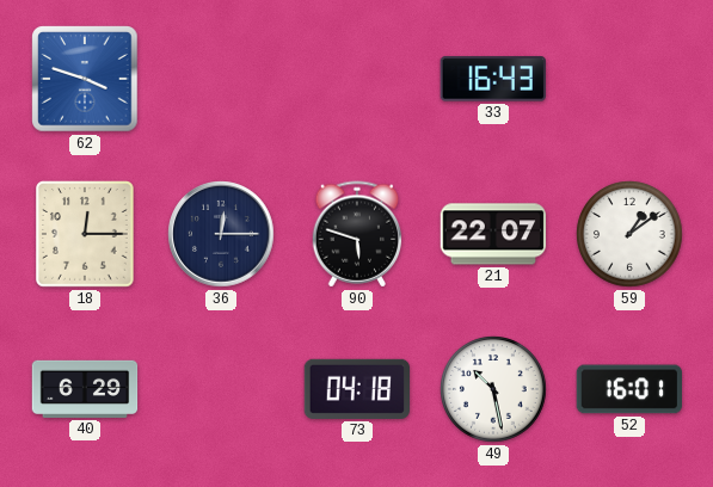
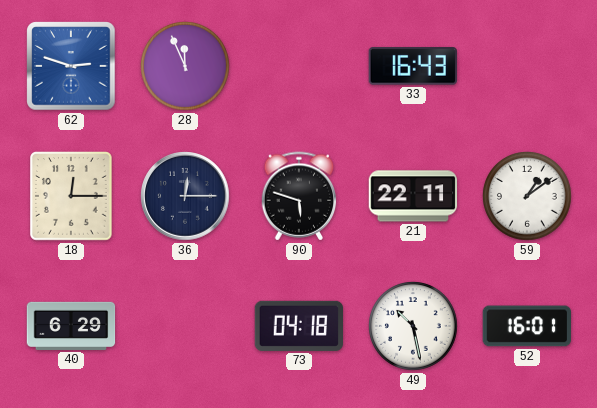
62: 3:48 -> 2:48 (71, 66)
28: none -> 11:56 (185, 66)
21: 22:07 -> 22:11 (413, 196)
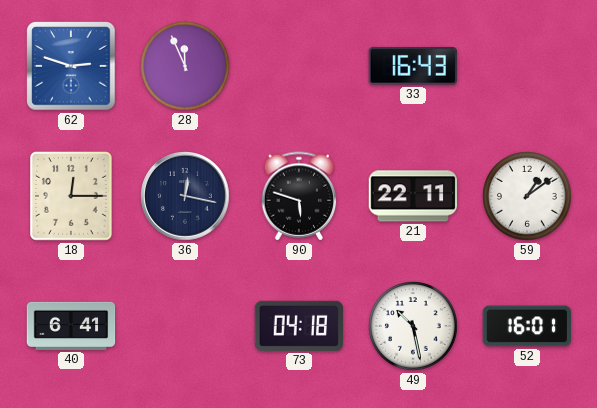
36: 12:15 -> 12:17 (185, 196)
40: 6:29 -> 6:41 (71, 326)
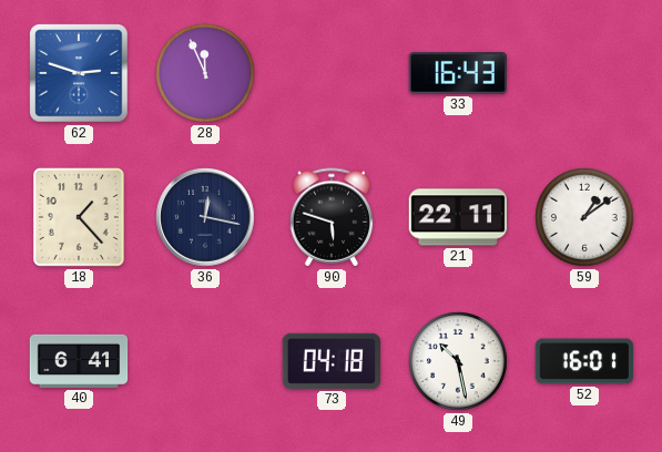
18: 12:15 -> 1:23 (80, 218)
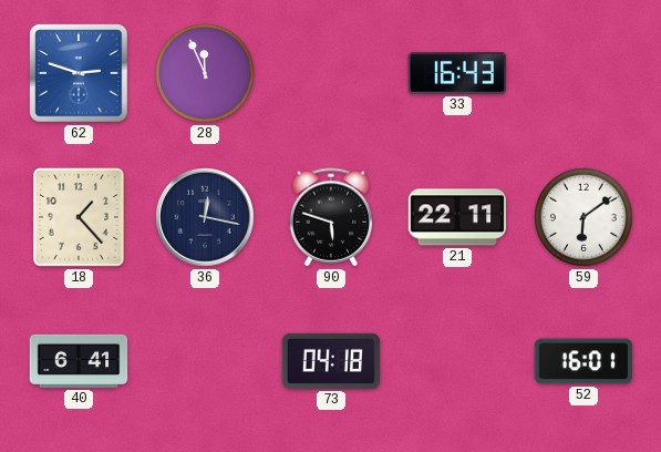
59: 1:09 -> 6:09 (583, 217)
49: 10:28 -> none (458, 361)
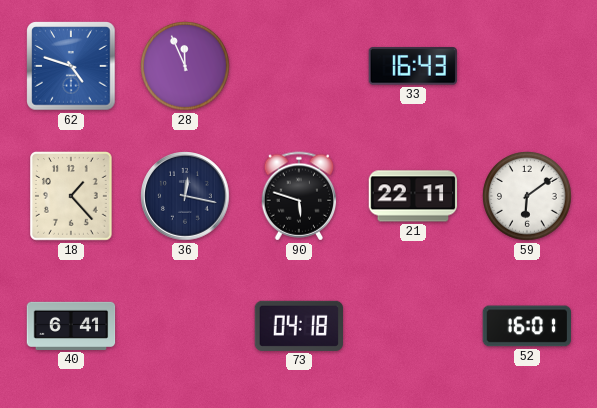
62: 2:48 -> 4:48 (71, 66)
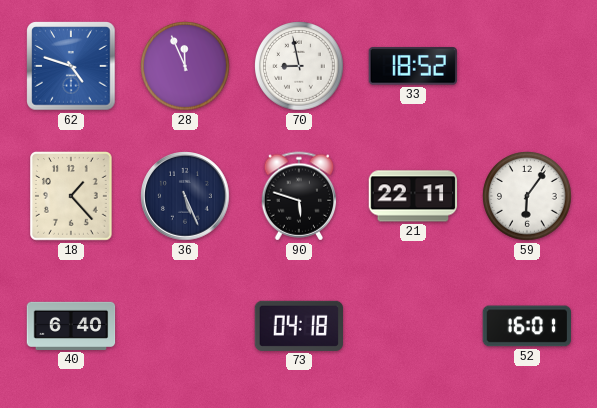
70: none -> 8:58 (299, 66)
33: 16:43 -> 18:52 (413, 66)
36: 12:17 -> 5:26 (185, 196)
59: 6:09 -> 6:06 (527, 196)
40: 6:41 -> 6:40 (71, 326)
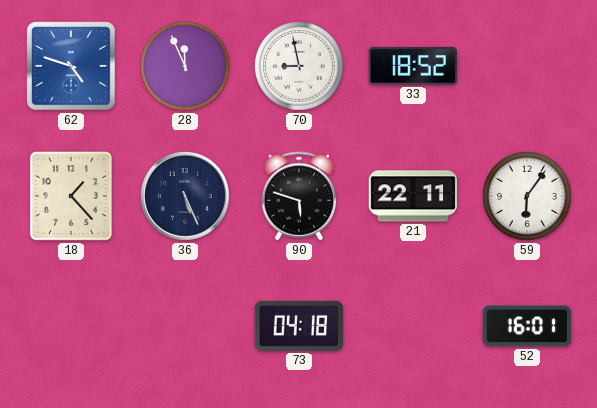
40: 6:40 -> none (71, 326)
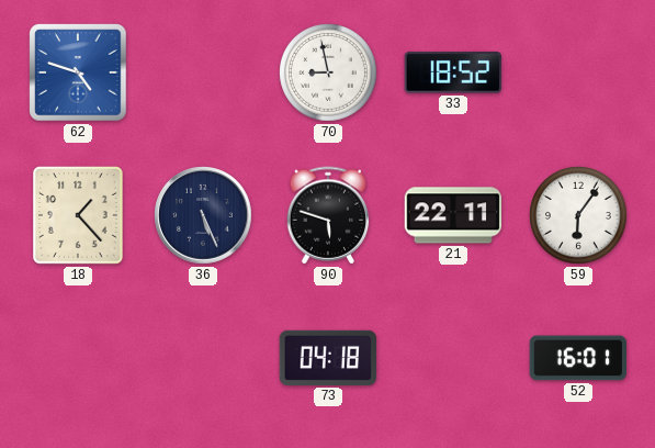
28: 11:56 -> none (185, 66)
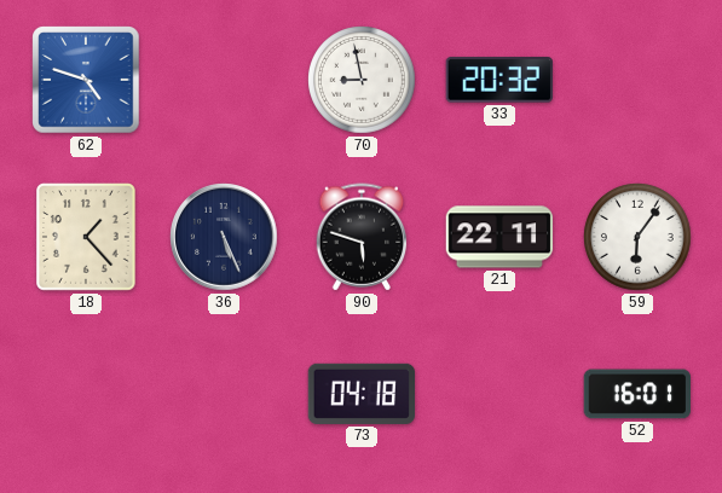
33: 18:52 -> 20:32 (499, 80)
